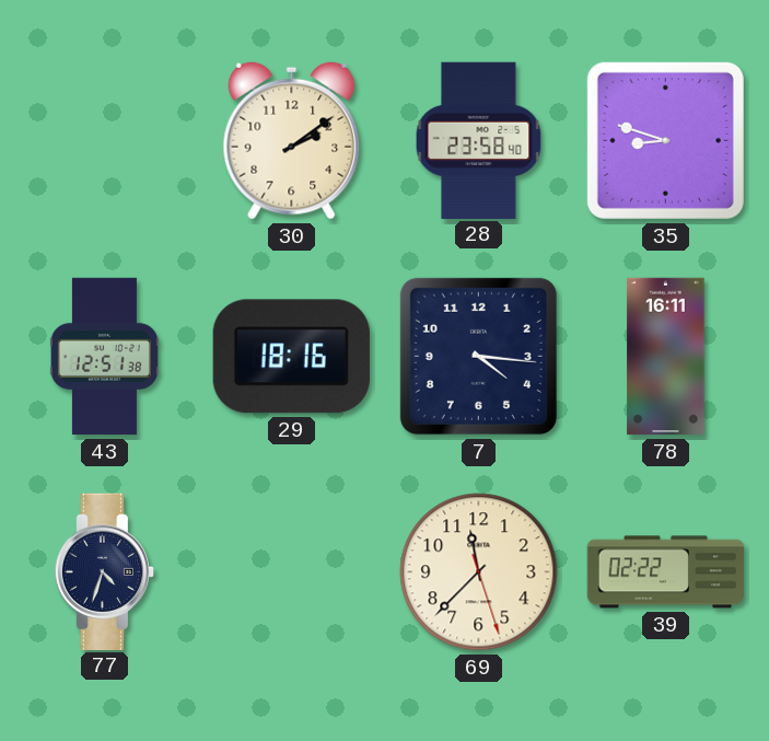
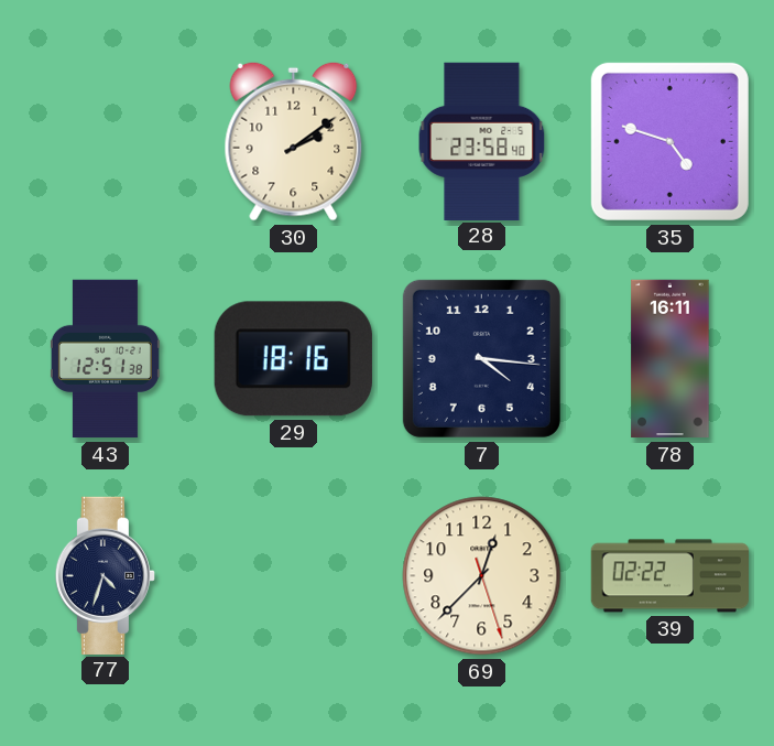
35: 8:48 -> 4:48 (669, 141)
69: 11:37 -> 12:37 (482, 576)
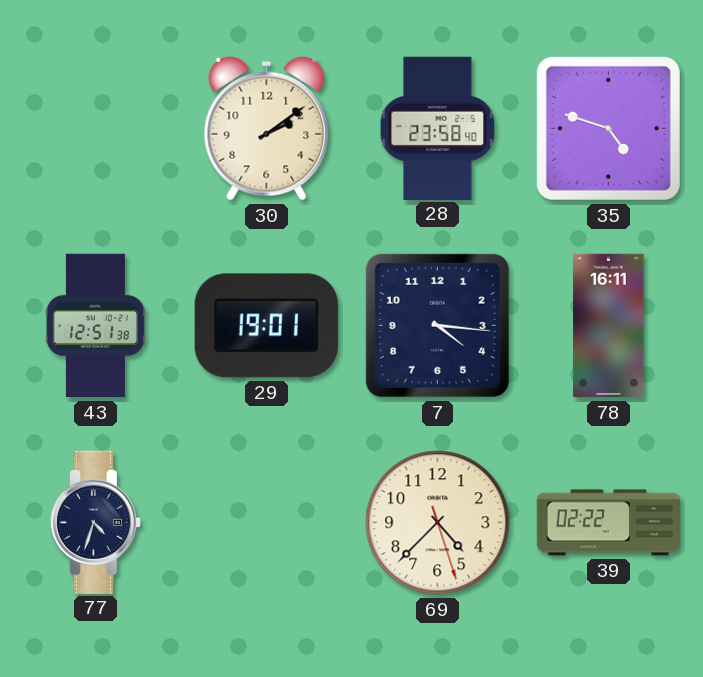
29: 18:16 -> 19:01 (266, 326)
69: 12:37 -> 4:37 (438, 523)
